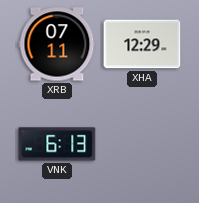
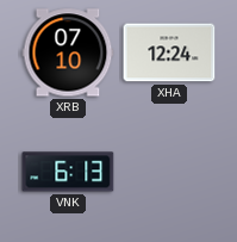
XRB: 07:11 -> 07:10 (68, 52)
XHA: 12:29 -> 12:24 (169, 52)
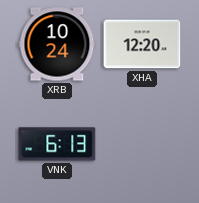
XRB: 07:10 -> 10:24 (57, 44)
XHA: 12:24 -> 12:20 (142, 44)
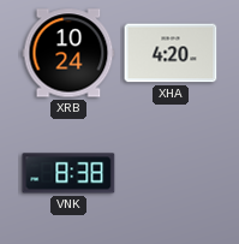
XHA: 12:20 -> 4:20 (171, 53)
VNK: 6:13 -> 8:38 (68, 173)
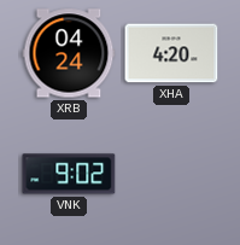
XRB: 10:24 -> 04:24 (69, 53)
VNK: 8:38 -> 9:02 (69, 174)
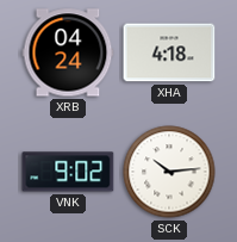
XHA: 4:20 -> 4:18 (169, 52)
SCK: none -> 10:14 (169, 172)
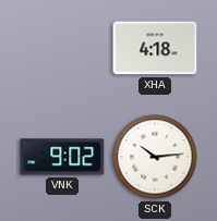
XRB: 04:24 -> none (68, 52)
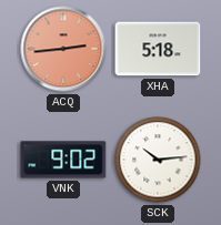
ACQ: none -> 2:44 (63, 49)
XHA: 4:18 -> 5:18 (158, 49)
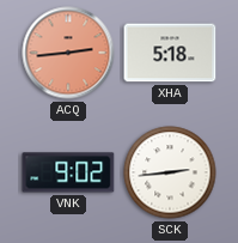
SCK: 10:14 -> 2:44 (170, 172)
